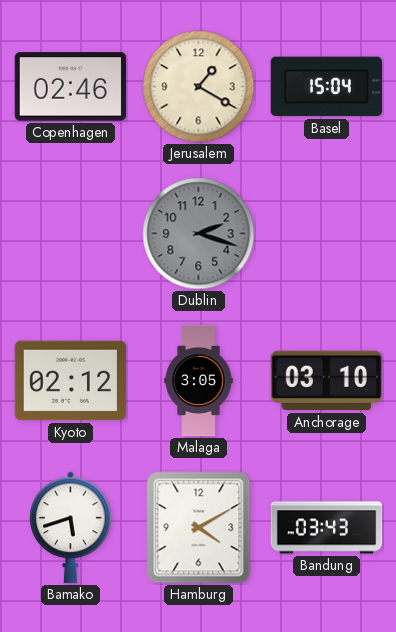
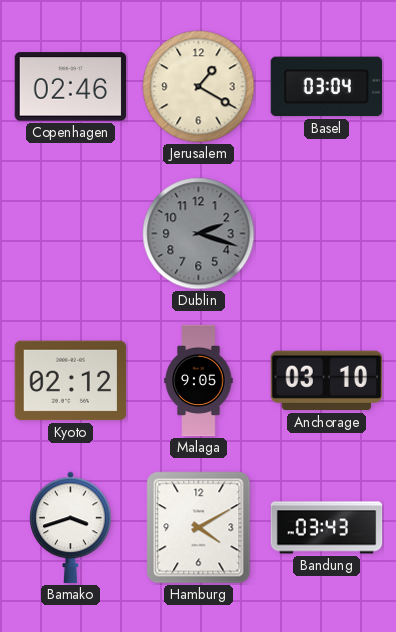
Basel: 15:04 -> 03:04 (326, 87)
Malaga: 3:05 -> 9:05 (199, 381)
Bamako: 5:42 -> 3:42 (71, 528)
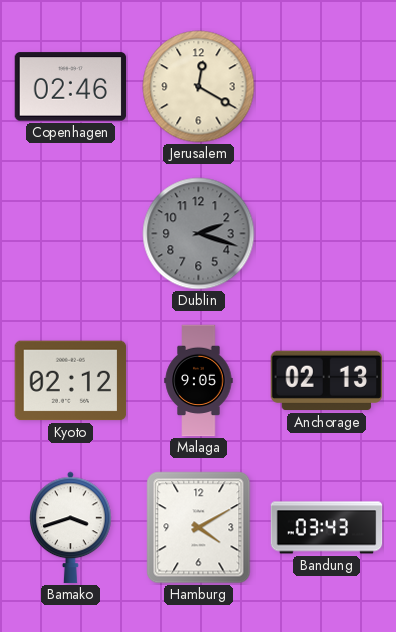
Jerusalem: 1:20 -> 12:20 (199, 87)
Basel: 03:04 -> none (326, 87)
Anchorage: 03:10 -> 02:13 (326, 381)
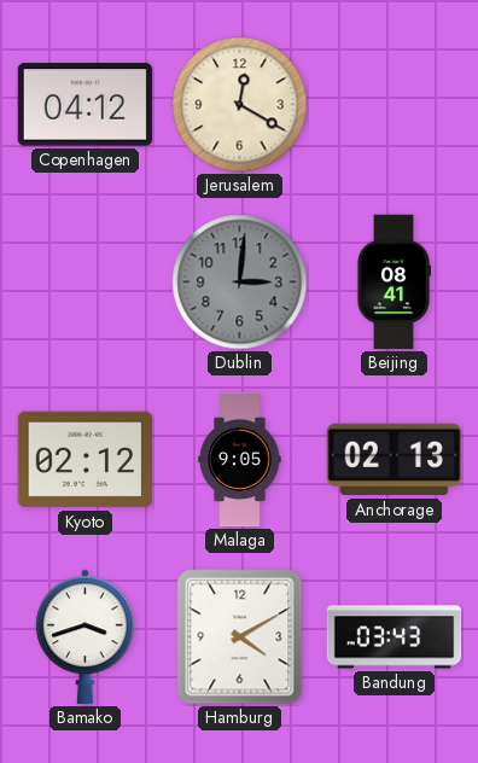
Copenhagen: 02:46 -> 04:12 (86, 105)
Dublin: 2:18 -> 3:01 (240, 283)
Beijing: none -> 08:41 (392, 283)
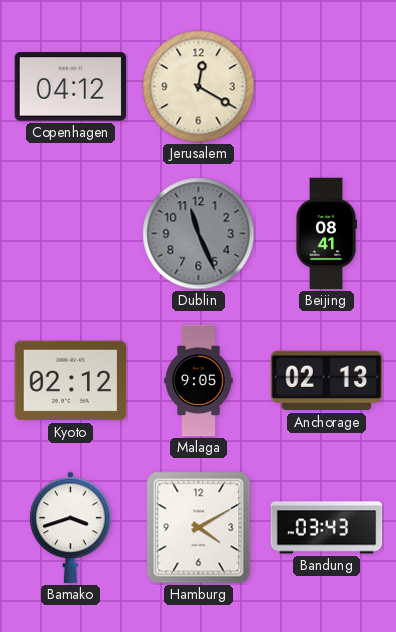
Dublin: 3:01 -> 11:26 (199, 234)
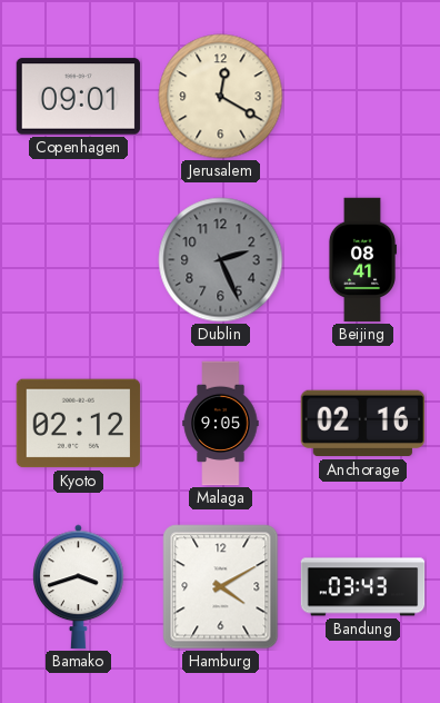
Copenhagen: 04:12 -> 09:01 (79, 97)
Dublin: 11:26 -> 2:26 (221, 260)
Anchorage: 02:13 -> 02:16 (362, 424)
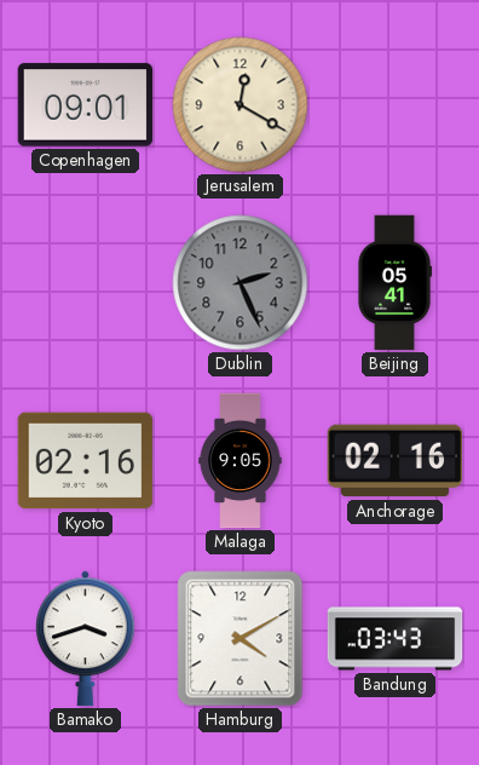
Beijing: 08:41 -> 05:41 (393, 283)
Kyoto: 02:12 -> 02:16 (86, 461)
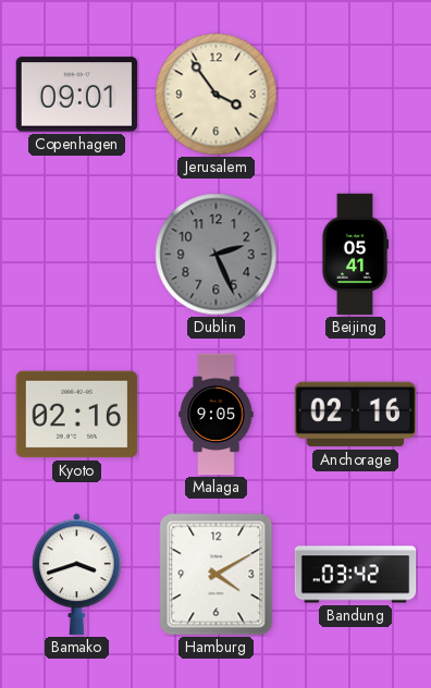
Jerusalem: 12:20 -> 3:54 (217, 95)
Bandung: 03:43 -> 03:42 (356, 575)
